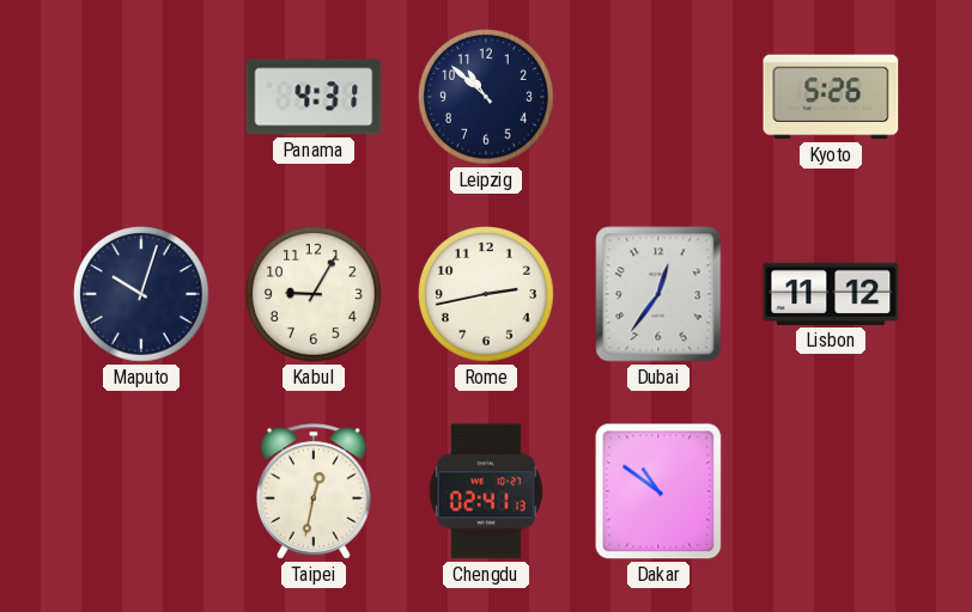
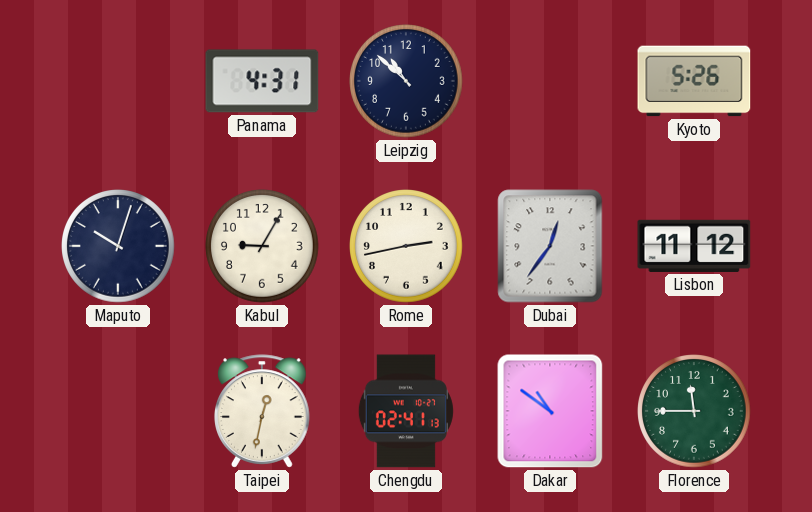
Florence: none -> 11:45 (694, 411)
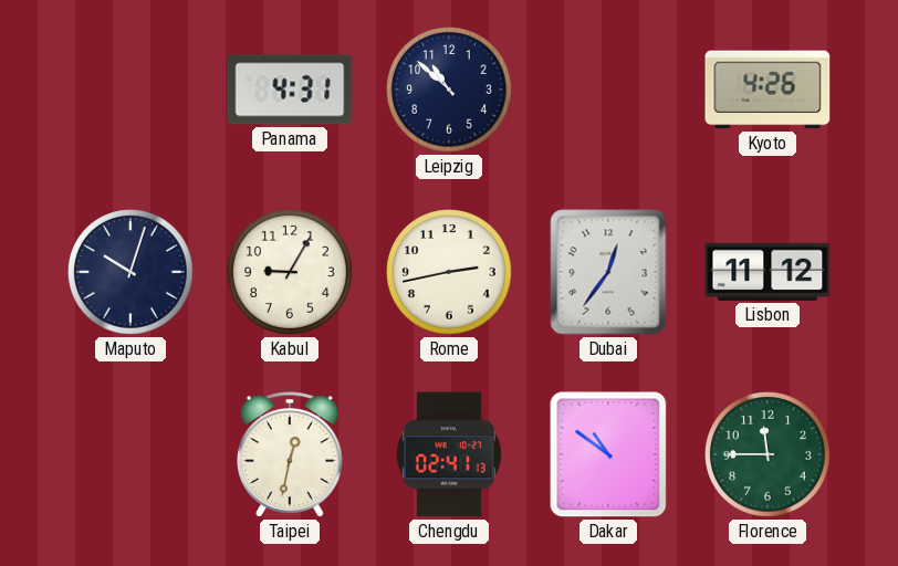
Kyoto: 5:26 -> 4:26 (768, 90)
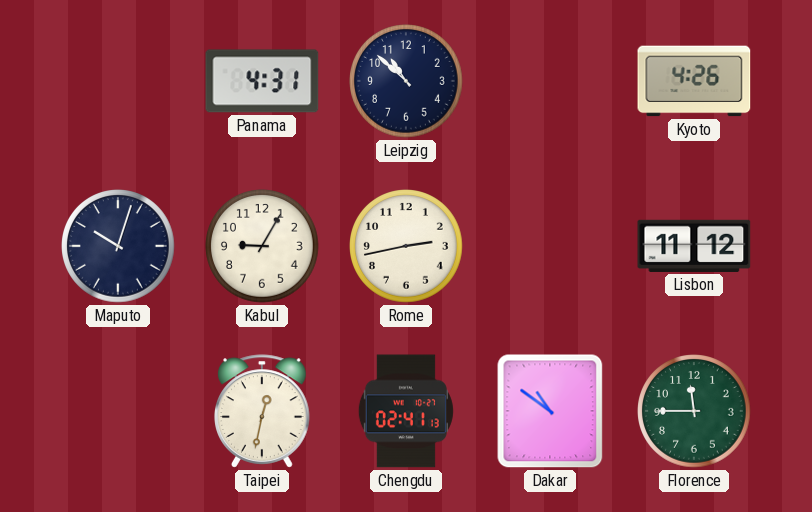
Dubai: 12:36 -> none (608, 272)
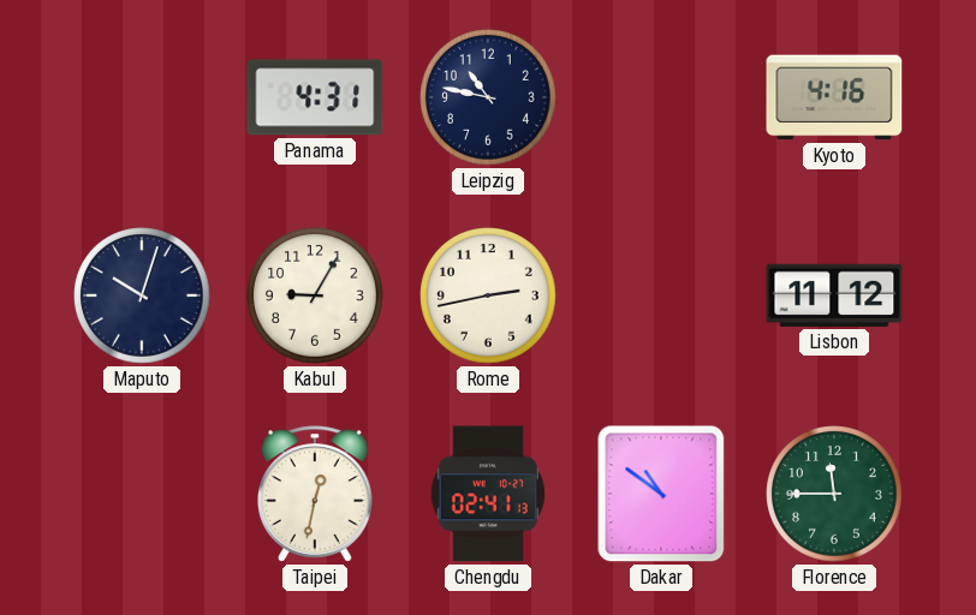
Leipzig: 10:52 -> 10:47 (488, 97)
Kyoto: 4:26 -> 4:16 (834, 97)
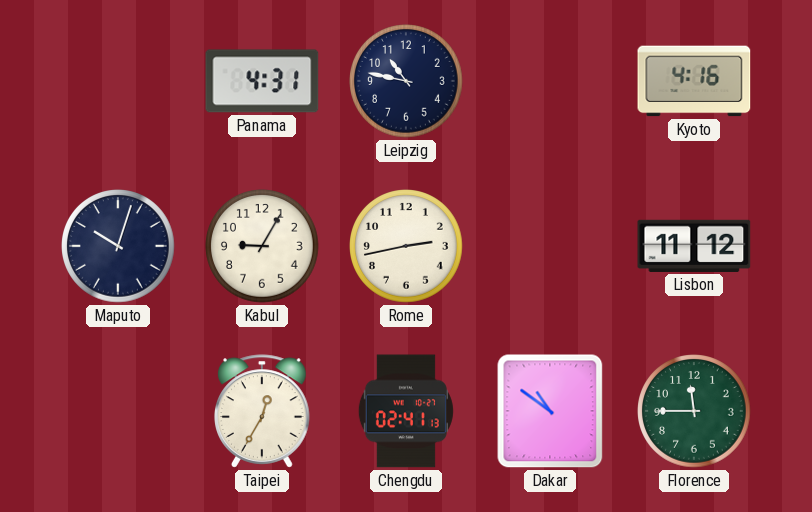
Taipei: 12:32 -> 12:35 (263, 411)
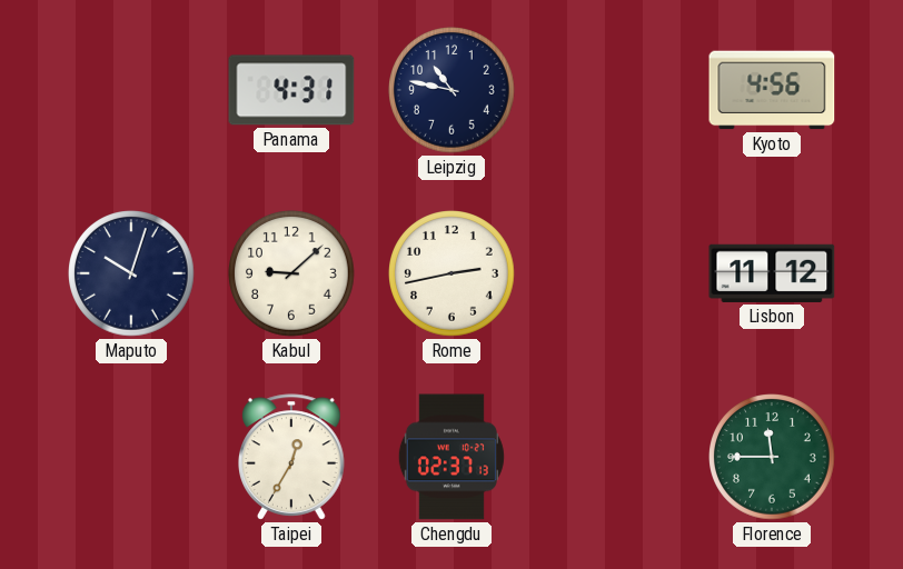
Kyoto: 4:16 -> 4:56 (772, 90)
Kabul: 9:05 -> 9:08 (291, 273)
Chengdu: 02:41 -> 02:37 (451, 457)
Dakar: 10:51 -> none (550, 411)
